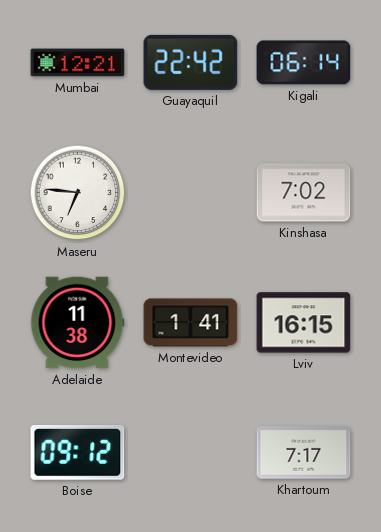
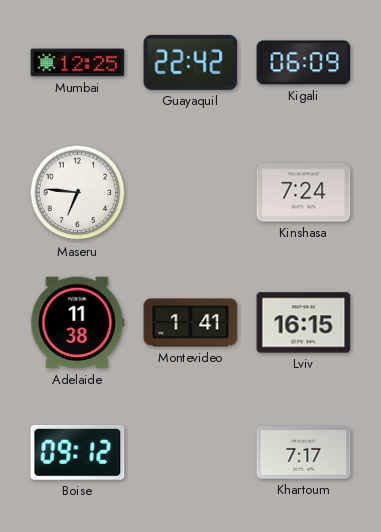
Mumbai: 12:21 -> 12:25 (78, 63)
Kigali: 06:14 -> 06:09 (304, 63)
Kinshasa: 7:02 -> 7:24 (304, 193)
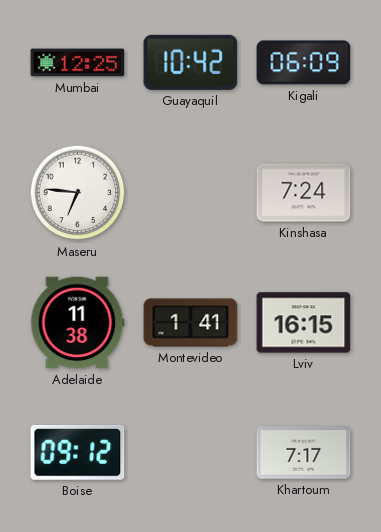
Guayaquil: 22:42 -> 10:42 (191, 62)
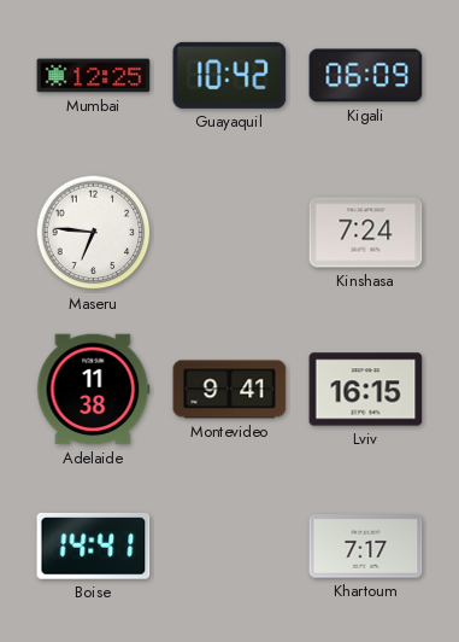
Montevideo: 1:41 -> 9:41 (230, 390)
Boise: 09:12 -> 14:41 (94, 547)
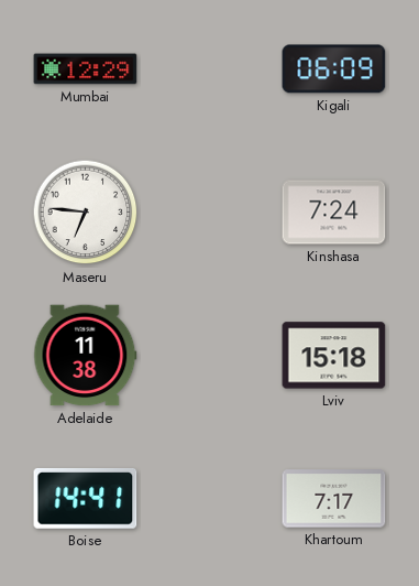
Mumbai: 12:25 -> 12:29 (86, 69)
Guayaquil: 10:42 -> none (230, 75)
Montevideo: 9:41 -> none (230, 390)
Lviv: 16:15 -> 15:18 (334, 356)
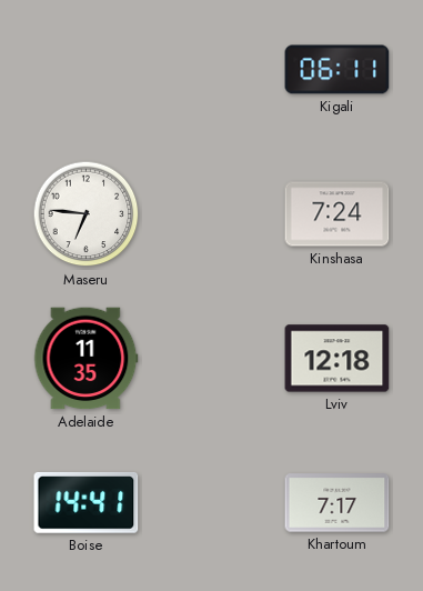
Mumbai: 12:29 -> none (86, 69)
Kigali: 06:09 -> 06:11 (338, 70)
Adelaide: 11:38 -> 11:35 (87, 359)
Lviv: 15:18 -> 12:18 (338, 359)
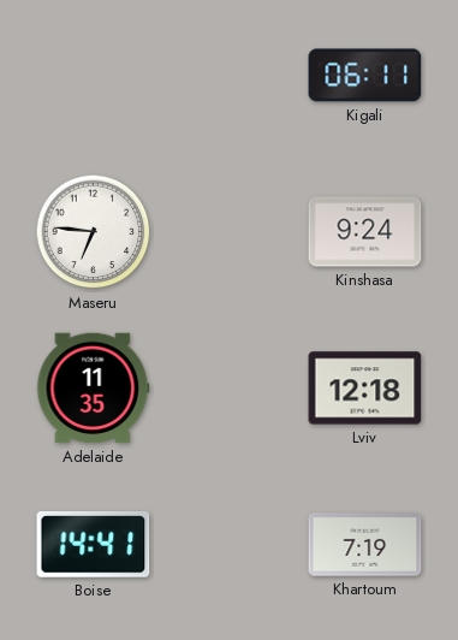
Kinshasa: 7:24 -> 9:24 (365, 232)
Khartoum: 7:17 -> 7:19 (365, 545)
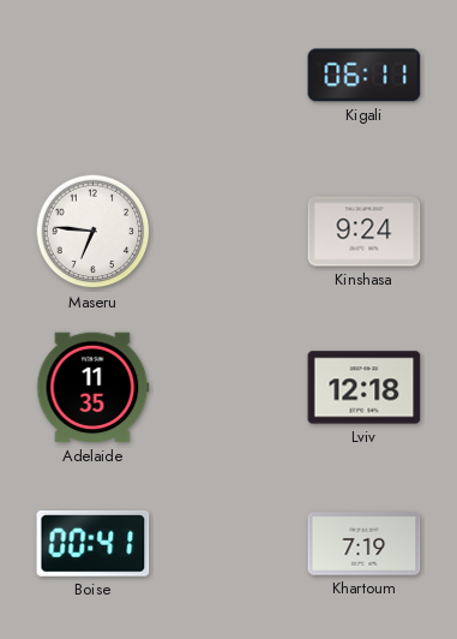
Boise: 14:41 -> 00:41 (94, 544)
